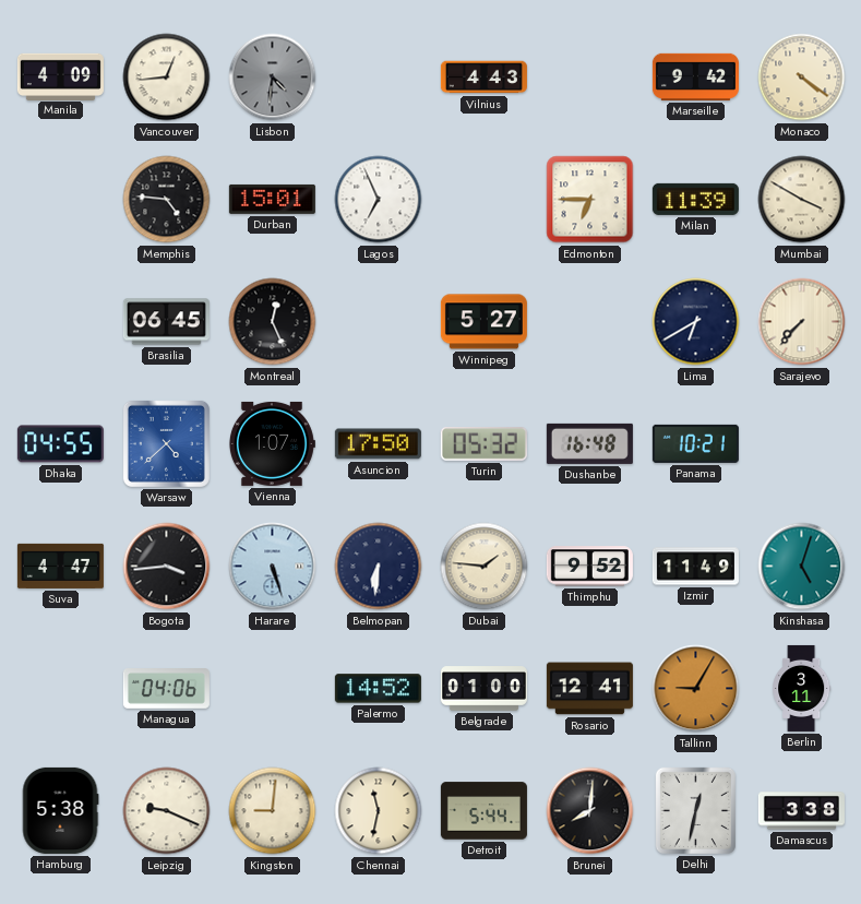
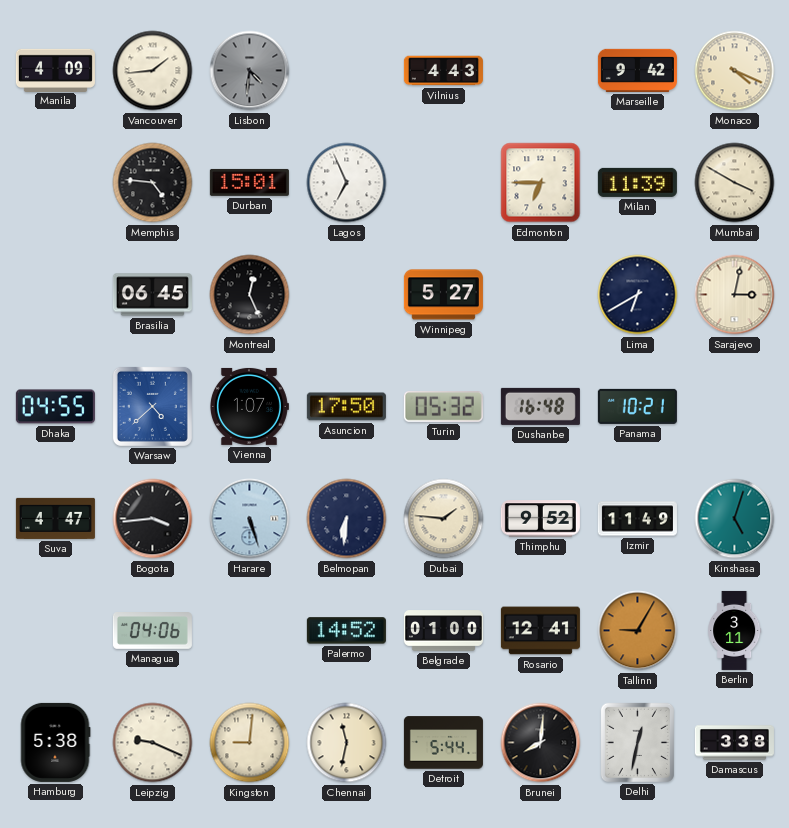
Vancouver: 12:44 -> 1:44 (153, 71)
Monaco: 4:21 -> 4:19 (735, 71)
Sarajevo: 7:37 -> 3:02 (735, 295)
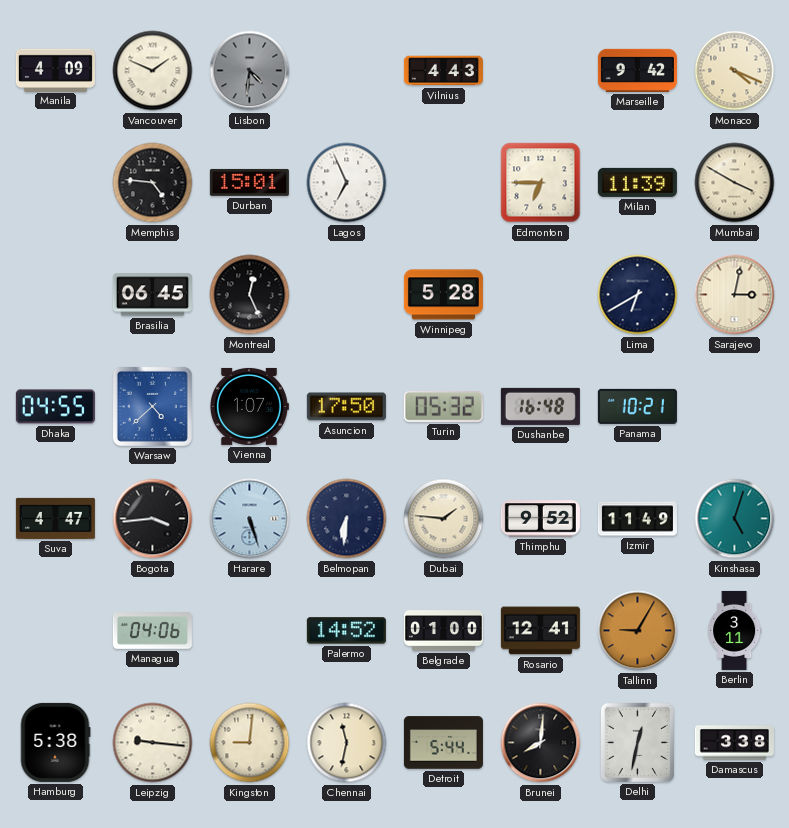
Vancouver: 1:44 -> 1:49 (153, 71)
Winnipeg: 5:27 -> 5:28 (443, 295)
Leipzig: 9:19 -> 9:16 (153, 743)
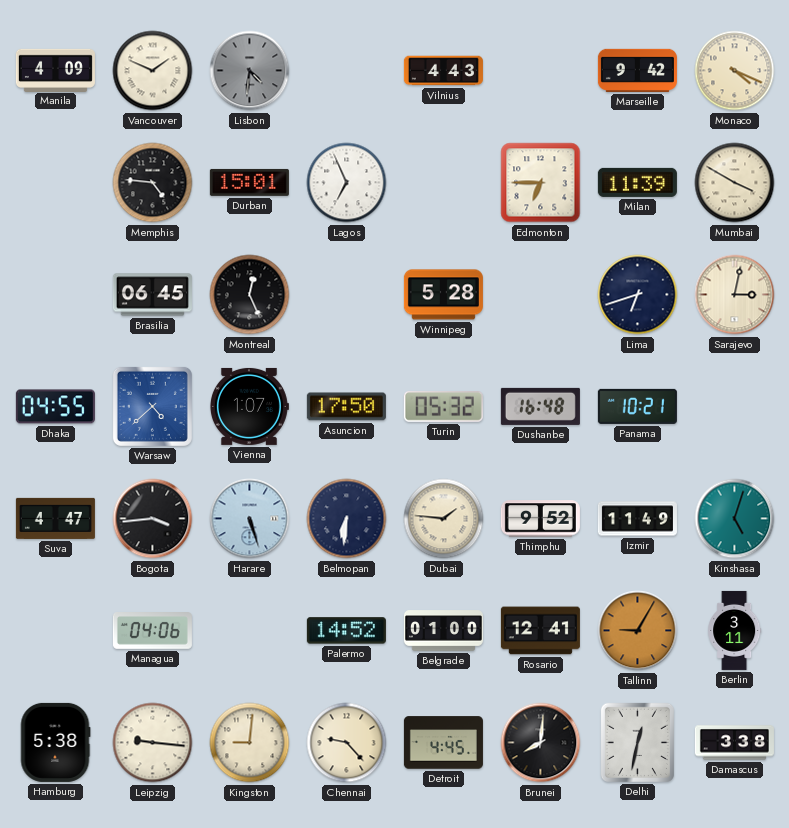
Lima: 6:40 -> 6:42 (638, 295)
Chennai: 11:32 -> 9:23 (347, 743)
Detroit: 5:44 -> 4:45 (443, 743)
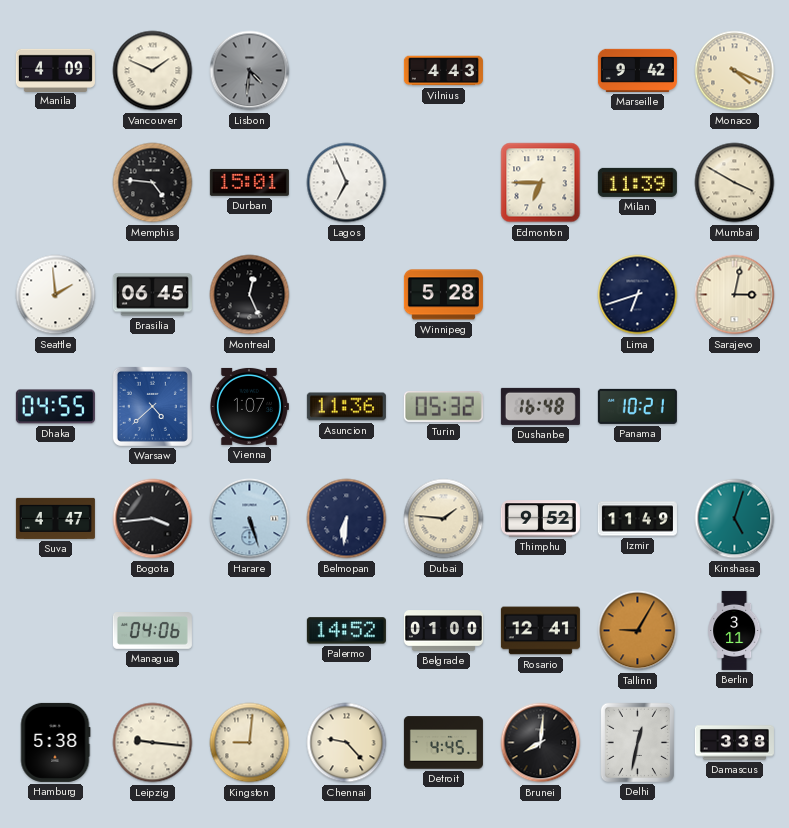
Seattle: none -> 1:59 (56, 295)
Asuncion: 17:50 -> 11:36 (346, 407)
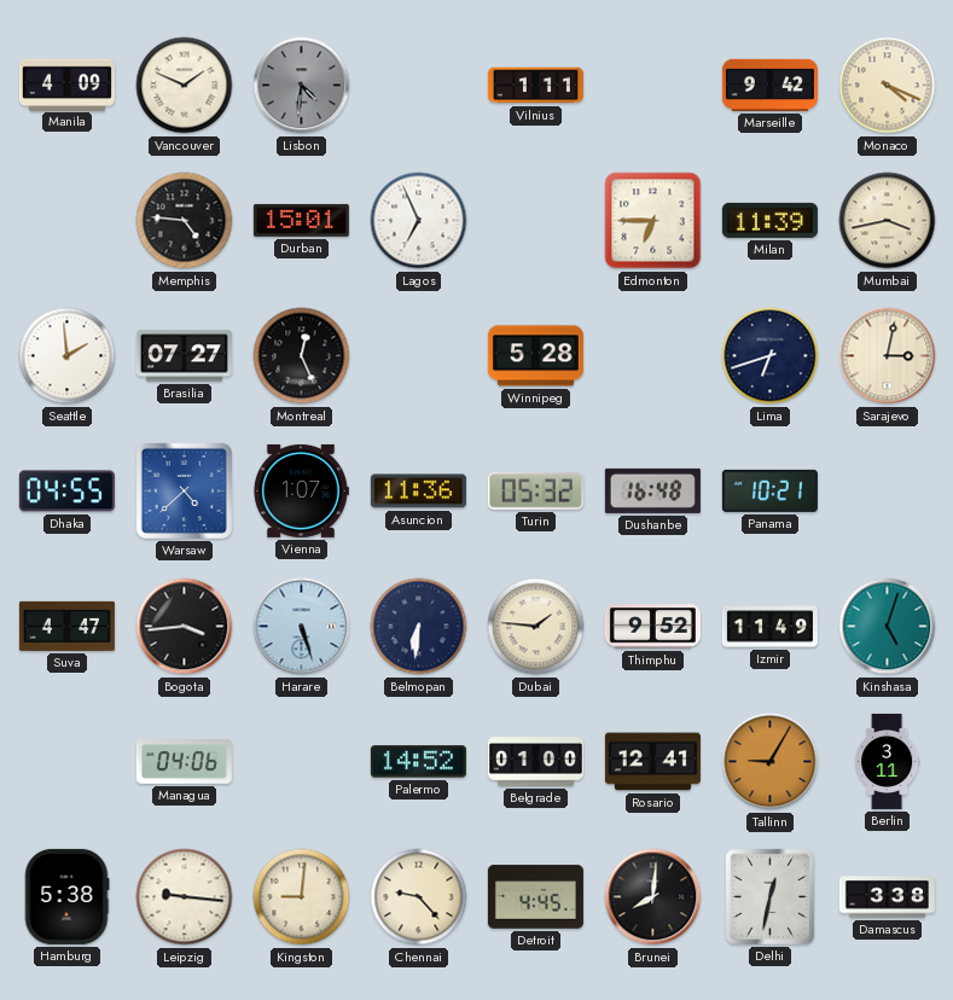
Vilnius: 4:43 -> 1:11 (535, 86)
Mumbai: 3:50 -> 3:43 (888, 221)
Brasilia: 06:45 -> 07:27 (184, 356)
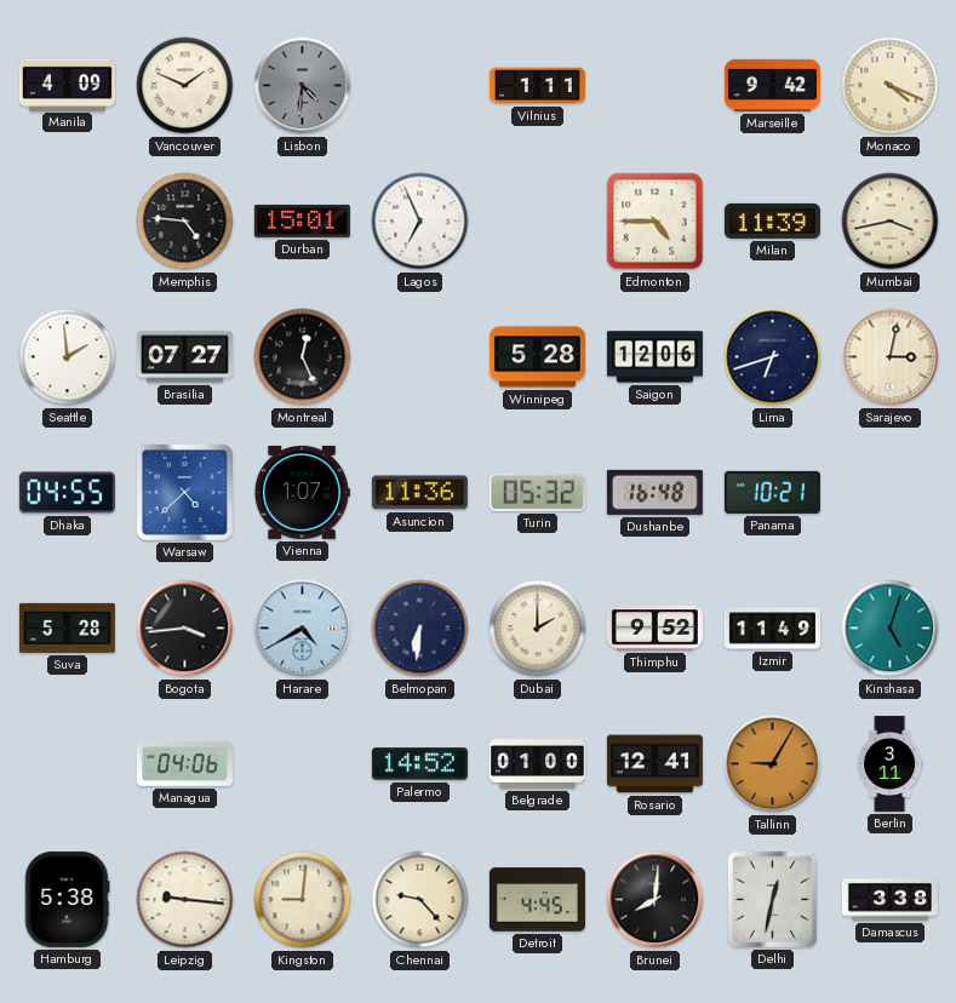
Edmonton: 6:45 -> 4:45 (656, 222)
Saigon: none -> 12:06 (654, 357)
Suva: 4:47 -> 5:28 (67, 627)
Harare: 5:27 -> 4:40 (303, 629)
Dubai: 1:46 -> 2:00 (538, 629)
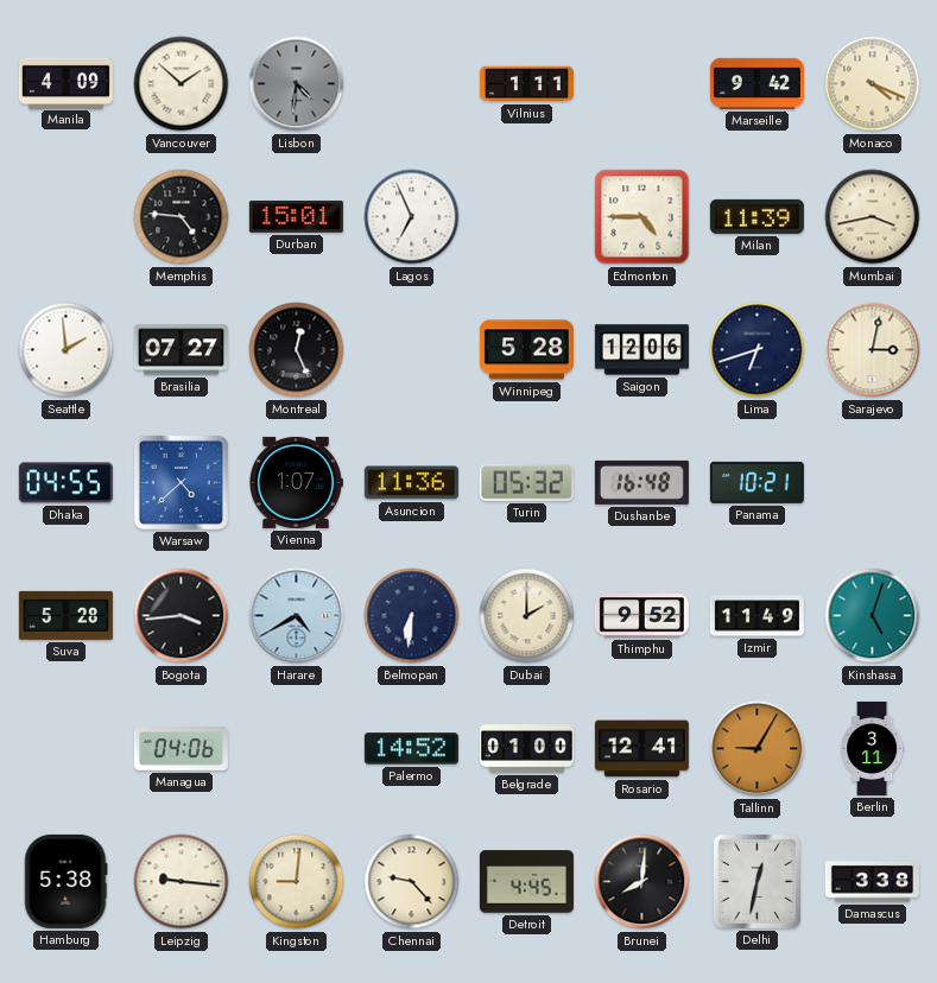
Vancouver: 1:49 -> 1:52 (182, 84)
